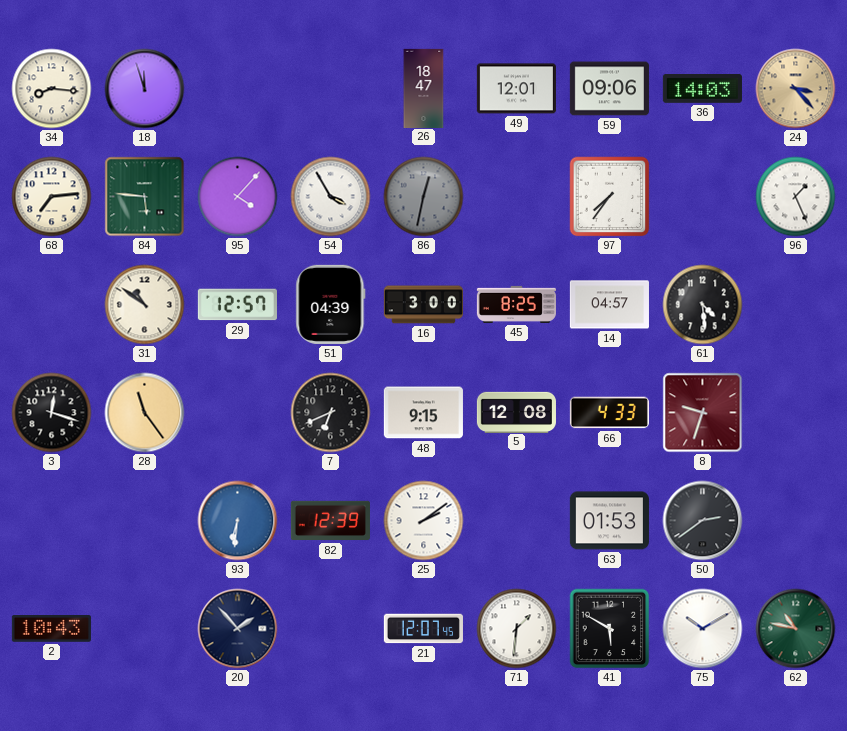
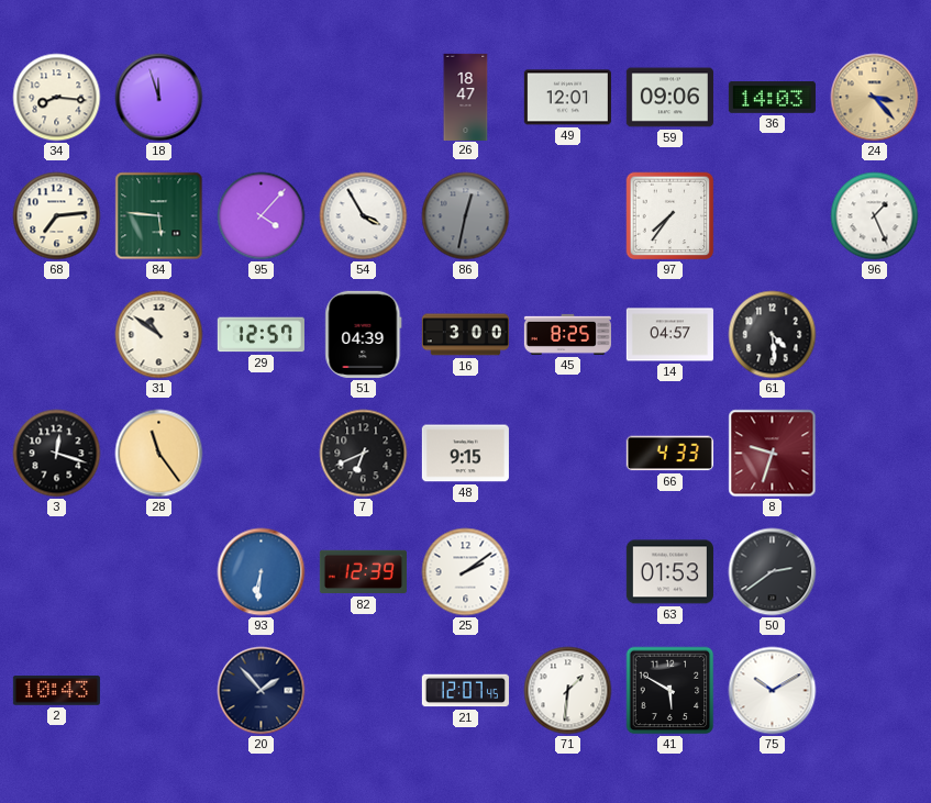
5: 12:08 -> none (516, 412)
62: 10:47 -> none (796, 629)
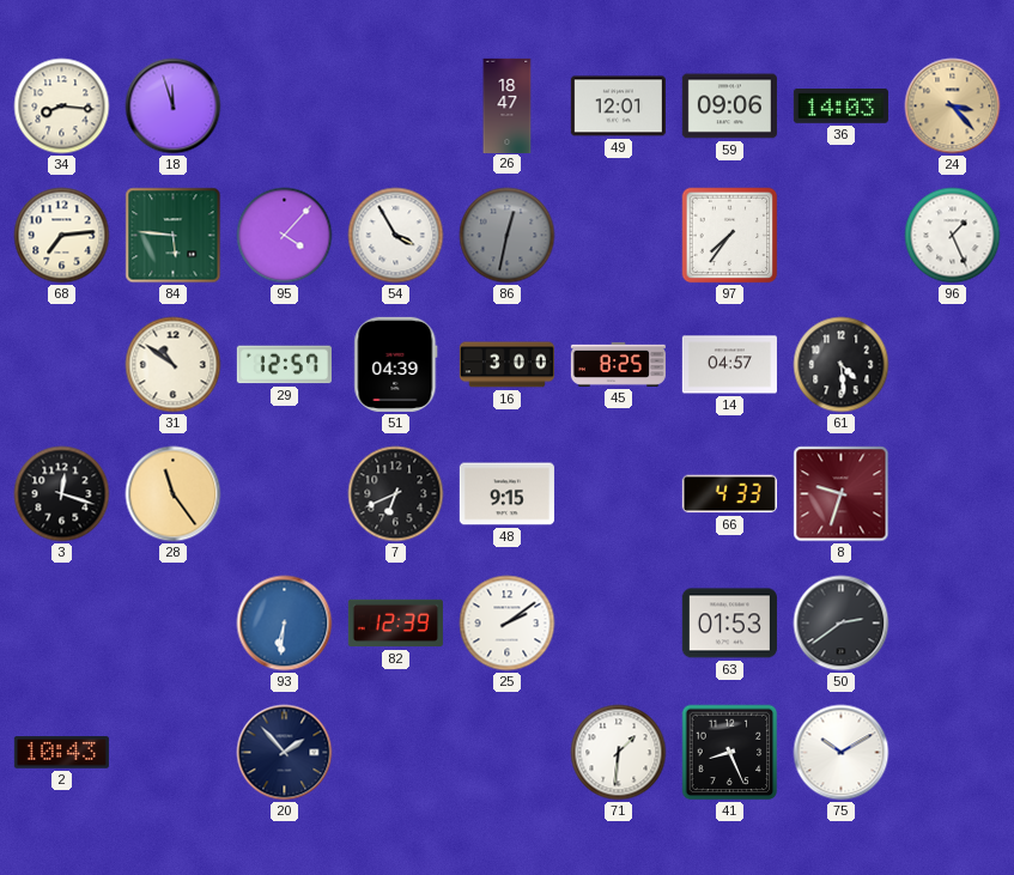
21: 12:07 -> none (465, 691)
41: 5:50 -> 8:26 (730, 753)
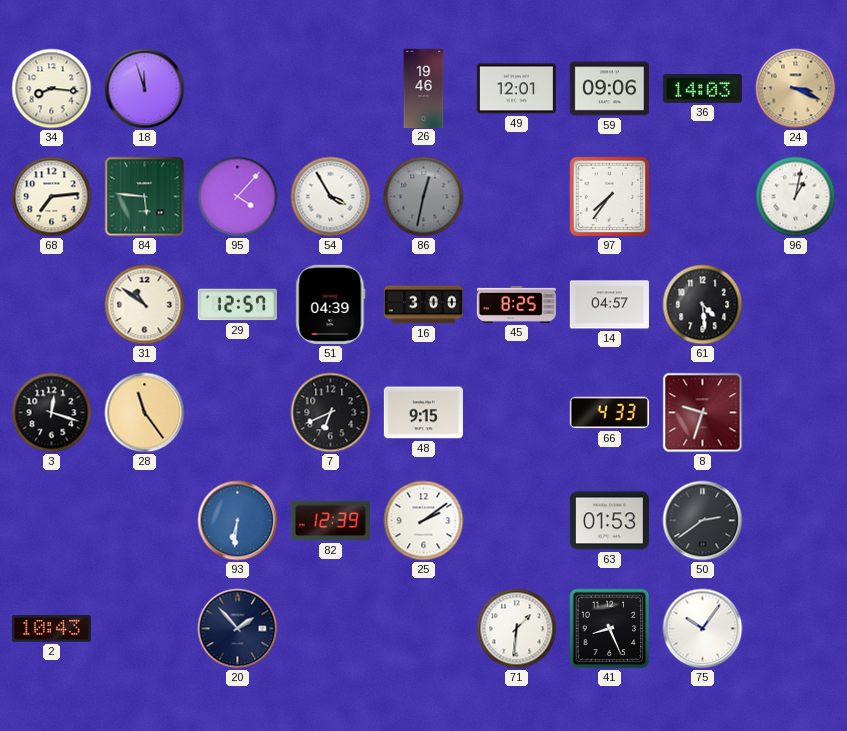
26: 18:47 -> 19:46 (424, 88)
24: 3:23 -> 3:19 (796, 89)
96: 1:26 -> 1:02 (796, 197)
75: 10:10 -> 10:06 (703, 629)
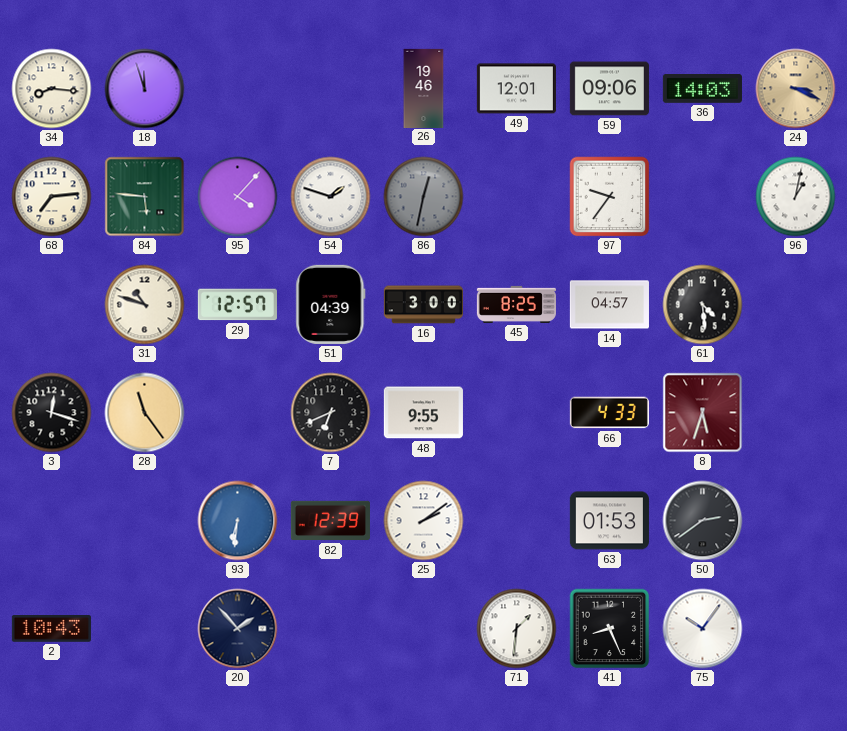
54: 3:55 -> 1:48 (331, 197)
97: 7:36 -> 9:36 (610, 197)
31: 10:51 -> 10:48 (145, 305)
48: 9:15 -> 9:55 (423, 413)
8: 9:33 -> 5:33 (703, 413)
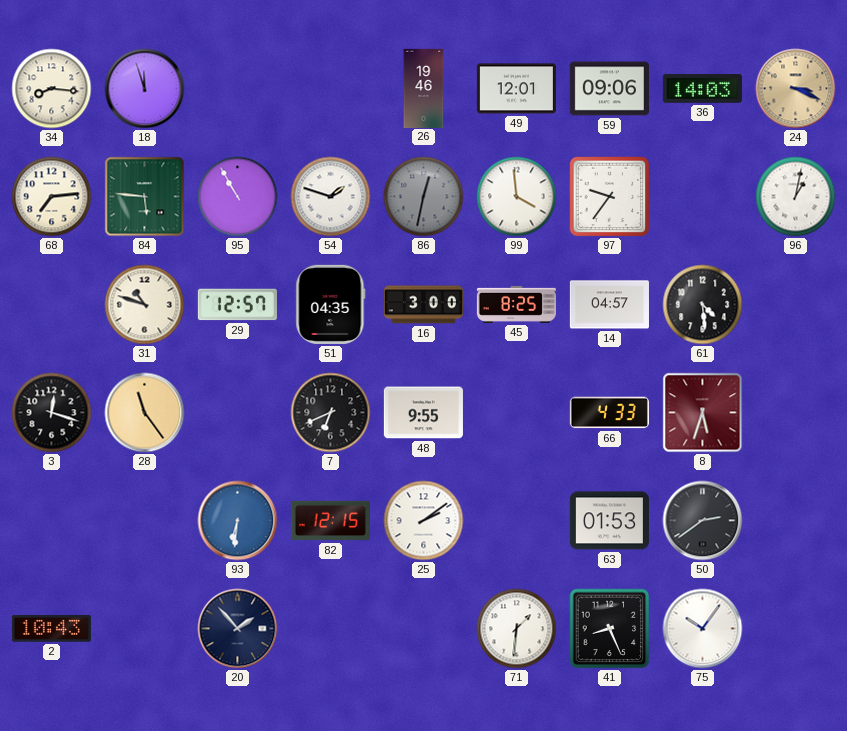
95: 4:07 -> 10:55 (238, 197)
99: none -> 3:59 (517, 197)
51: 04:39 -> 04:35 (331, 304)
82: 12:39 -> 12:15 (330, 521)
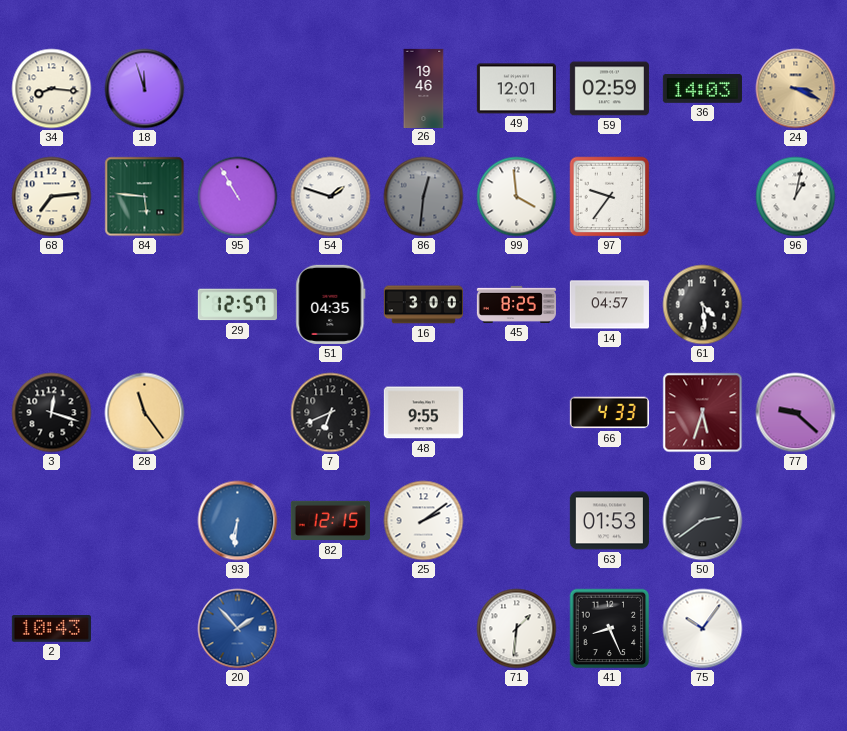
59: 09:06 -> 02:59 (609, 89)
86: 12:32 -> 12:31 (424, 197)
31: 10:48 -> none (145, 305)
77: none -> 9:22 (796, 413)
20 dial: navy -> blue (238, 629)
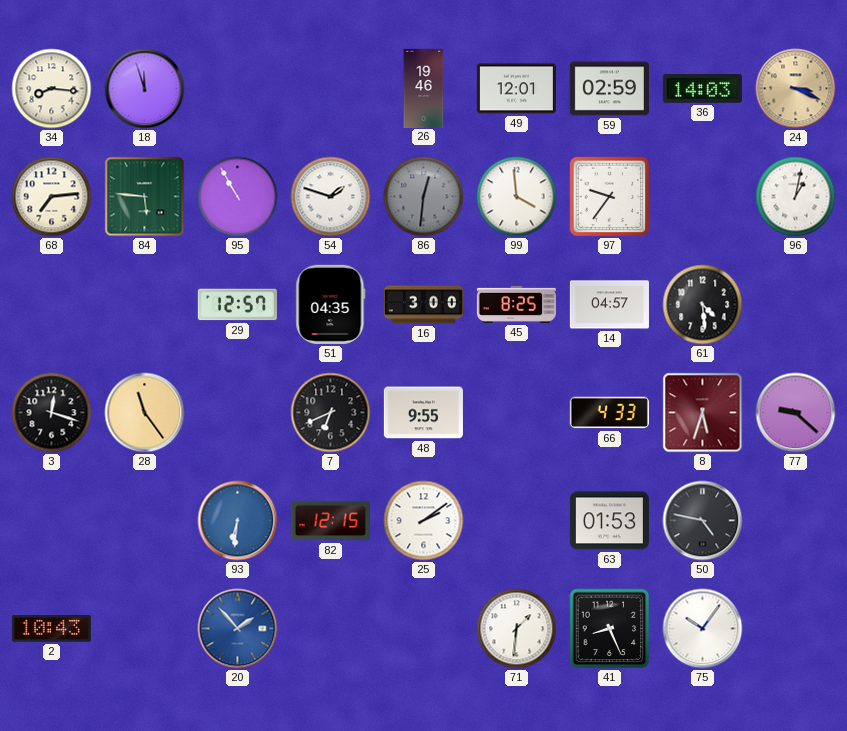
50: 2:39 -> 4:47 (703, 521)
